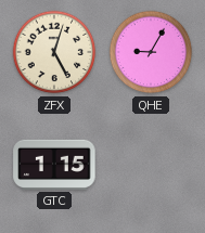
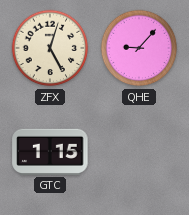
QHE: 9:05 -> 9:07 (139, 48)
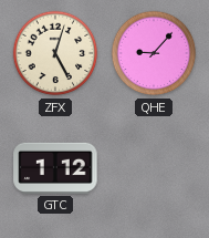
GTC: 1:15 -> 1:12 (55, 168)
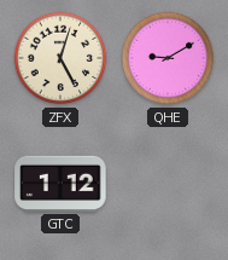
QHE: 9:07 -> 9:10 (168, 58)
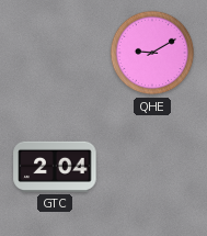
ZFX: 5:03 -> none (60, 58)
GTC: 1:12 -> 2:04 (55, 167)
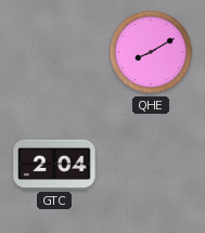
QHE: 9:10 -> 8:10 (151, 52)
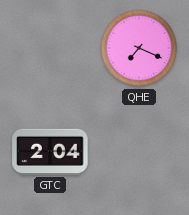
QHE: 8:10 -> 7:19 (139, 48)
